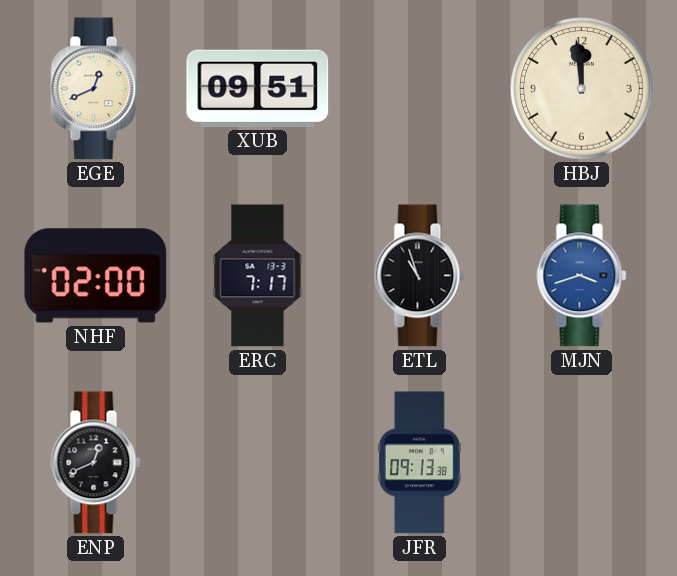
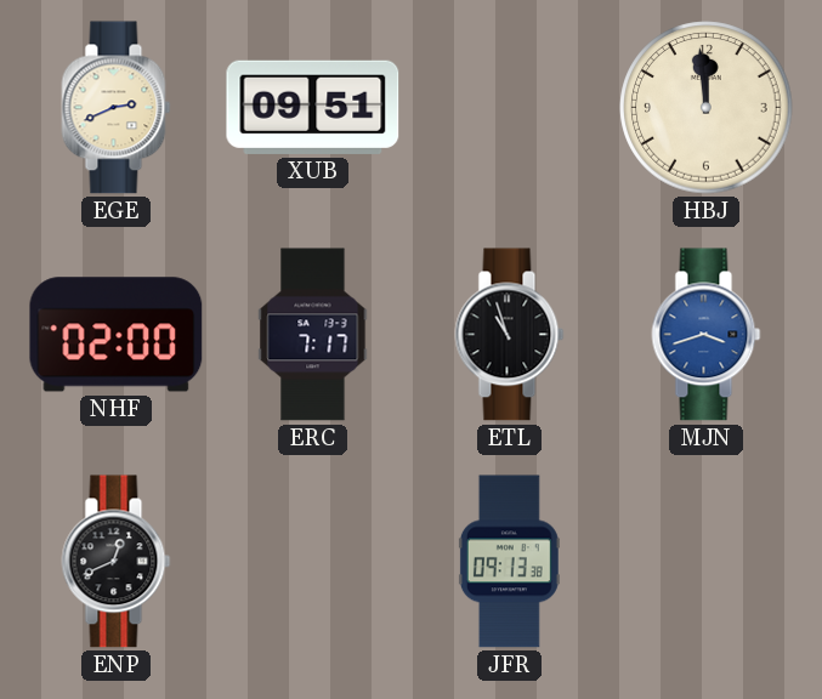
EGE: 12:41 -> 2:41 (117, 108)
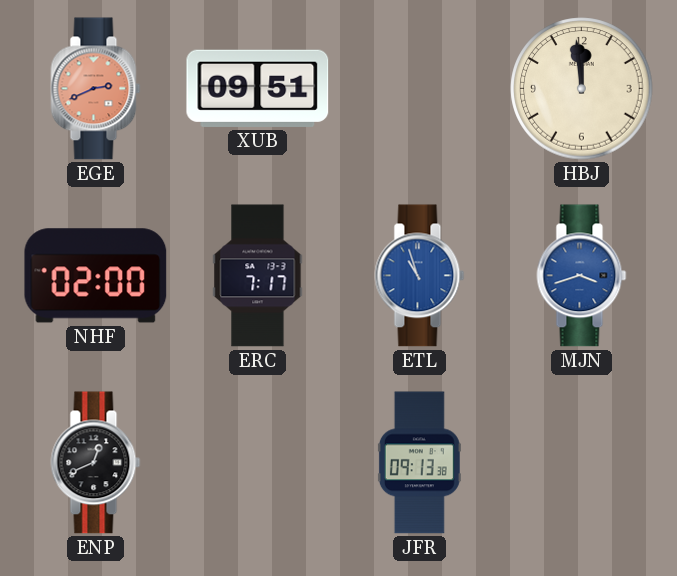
EGE dial: cream -> salmon (96, 89)
ETL dial: black -> blue (420, 276)
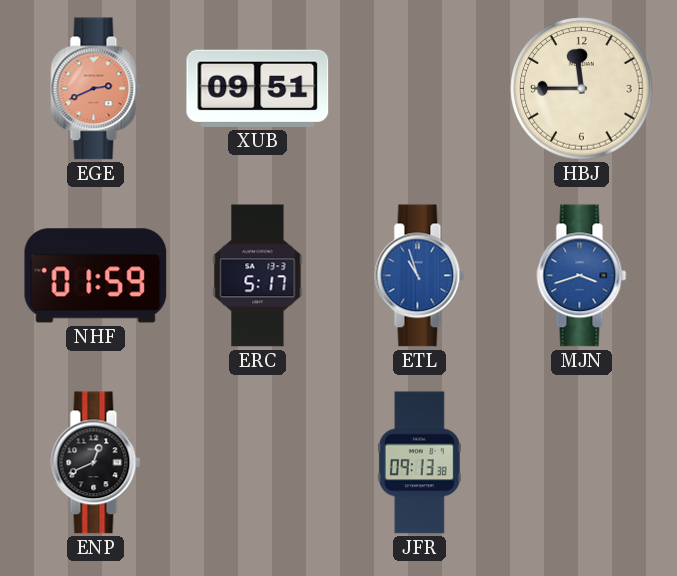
HBJ: 11:59 -> 11:45 (582, 89)
NHF: 02:00 -> 01:59 (96, 276)
ERC: 7:17 -> 5:17 (258, 276)
